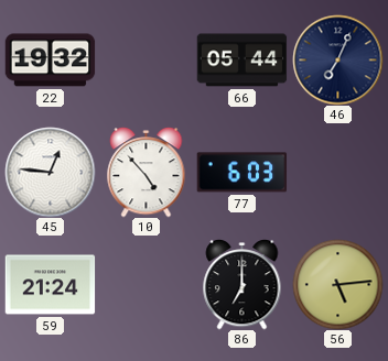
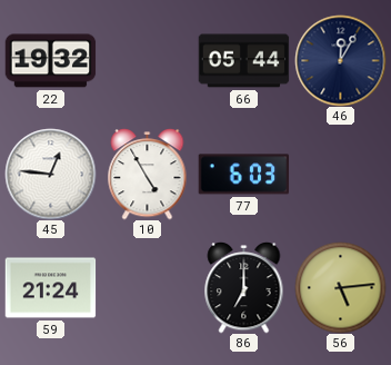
46: 7:04 -> 12:05 (340, 60)
10: 4:53 -> 4:55 (148, 175)
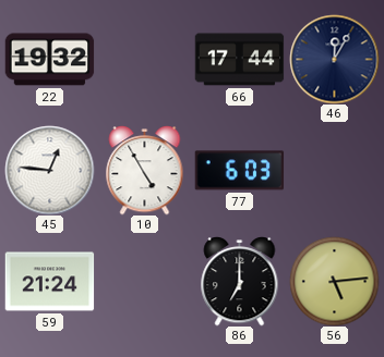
66: 05:44 -> 17:44 (239, 60)
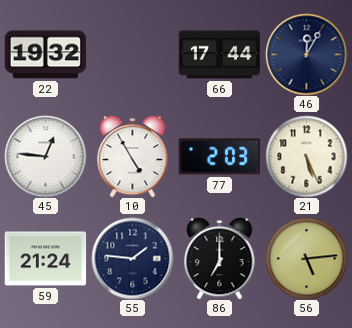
77: 6:03 -> 2:03 (219, 157)
21: none -> 5:26 (306, 156)
55: none -> 1:46 (132, 258)
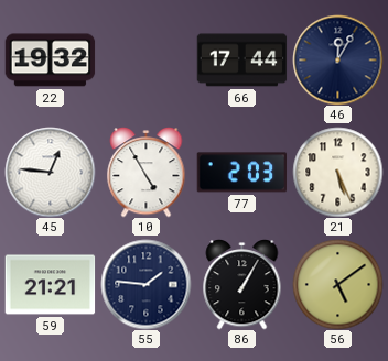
59: 21:24 -> 21:21 (50, 285)
86: 7:00 -> 1:05 (242, 285)
56: 5:14 -> 5:09 (337, 284)
